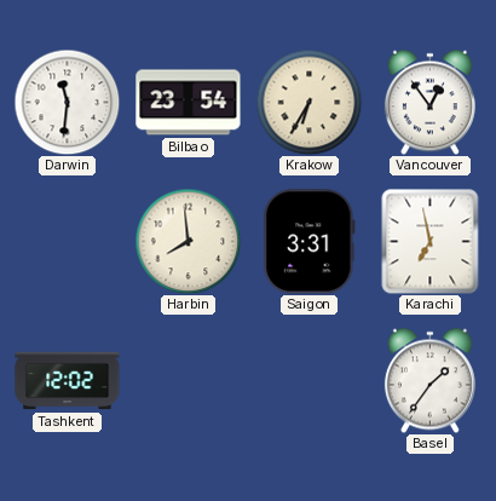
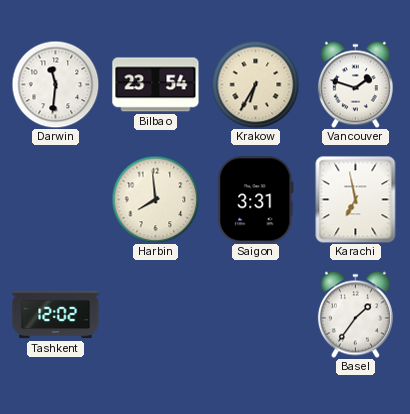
Vancouver: 12:54 -> 1:48 (355, 84)
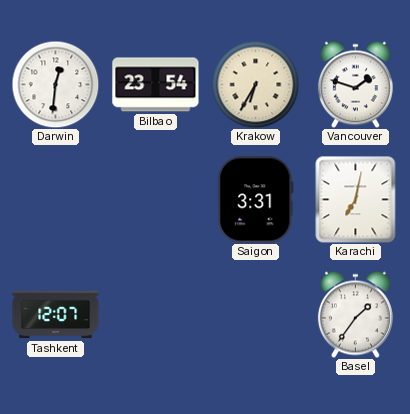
Darwin: 11:31 -> 12:31 (55, 84)
Harbin: 7:59 -> none (155, 199)
Karachi: 6:58 -> 7:02 (356, 199)
Tashkent: 12:02 -> 12:07 (56, 315)
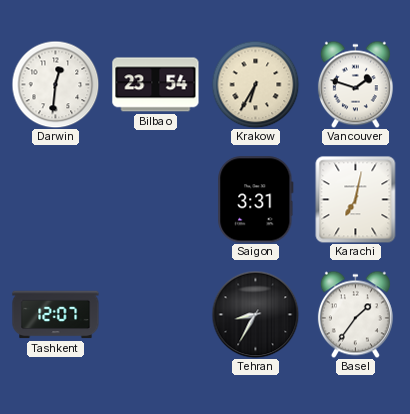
Tehran: none -> 8:35 (255, 314)
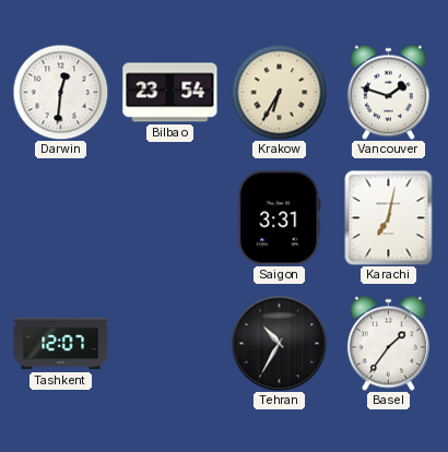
Tehran: 8:35 -> 10:35 (279, 343)
